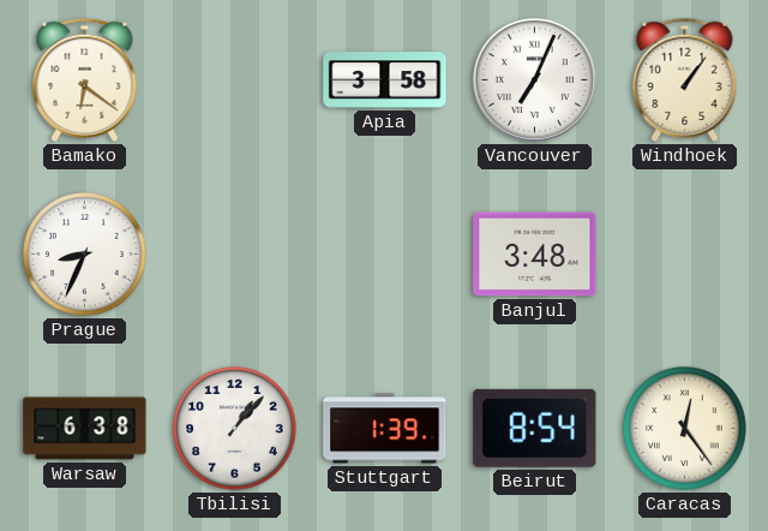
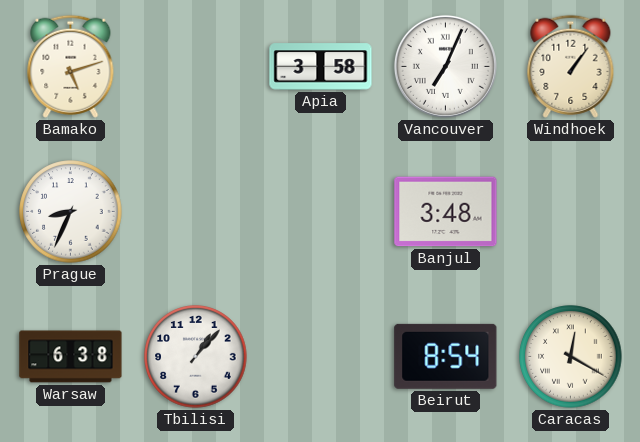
Bamako: 6:21 -> 5:12 (71, 66)
Stuttgart: 1:39 -> none (385, 429)
Caracas: 12:24 -> 12:20 (571, 357)
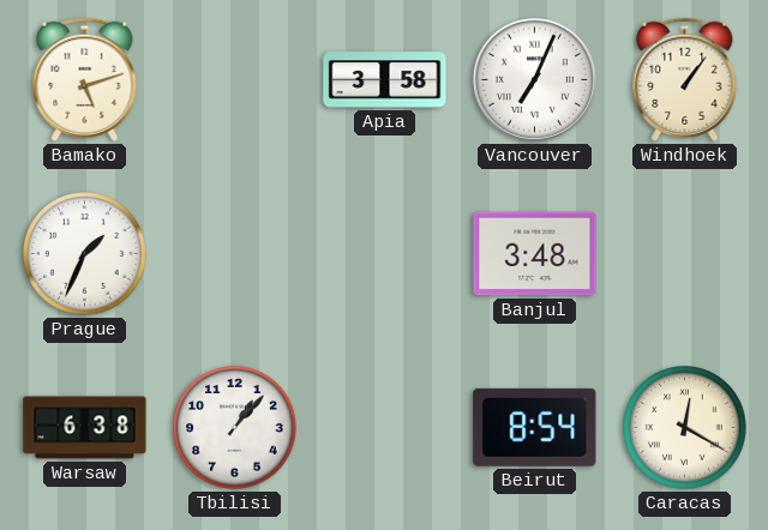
Prague: 8:34 -> 1:34 (85, 254)
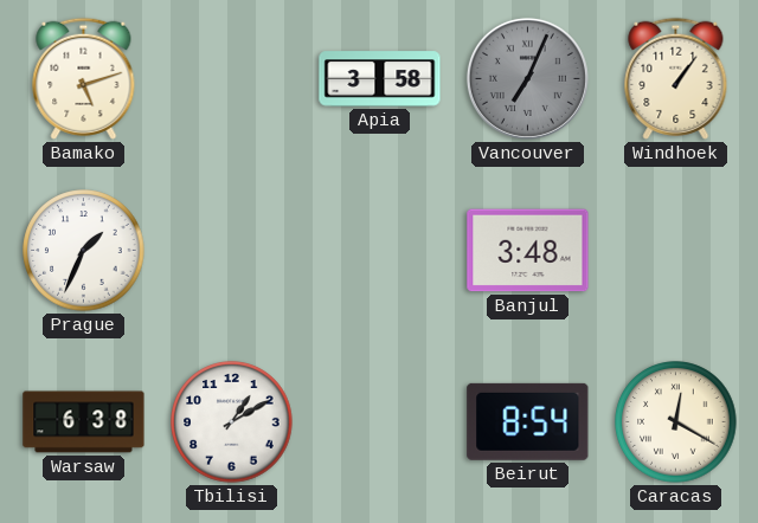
Vancouver dial: white -> grey (527, 78)
Tbilisi: 1:07 -> 1:10 (232, 422)
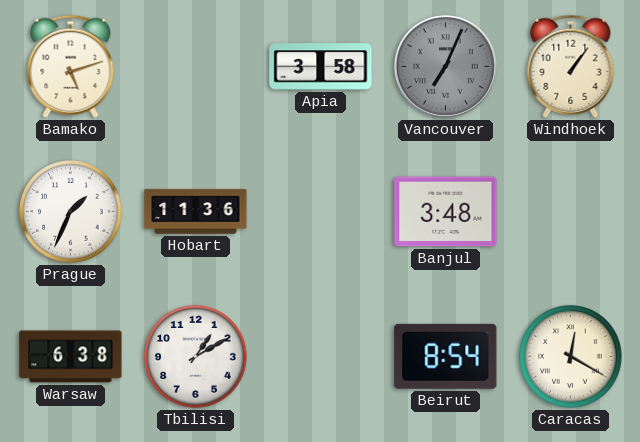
Hobart: none -> 11:36 (196, 212)
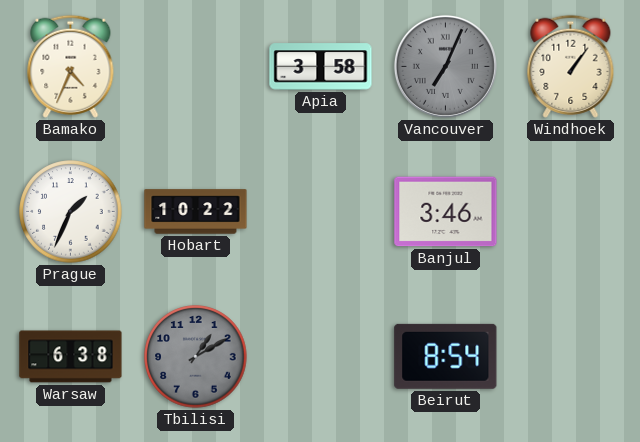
Bamako: 5:12 -> 4:34 (71, 66)
Hobart: 11:36 -> 10:22 (196, 212)
Banjul: 3:48 -> 3:46 (446, 212)
Tbilisi dial: white -> grey (196, 357)
Caracas: 12:20 -> none (571, 357)
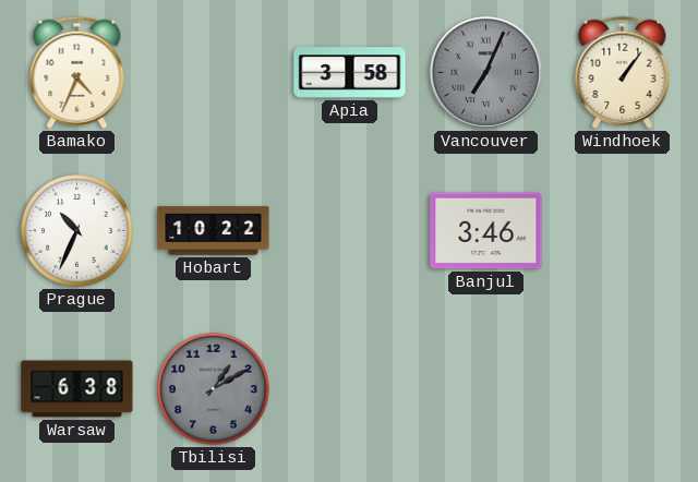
Prague: 1:34 -> 10:34 (77, 231)
Beirut: 8:54 -> none (446, 356)
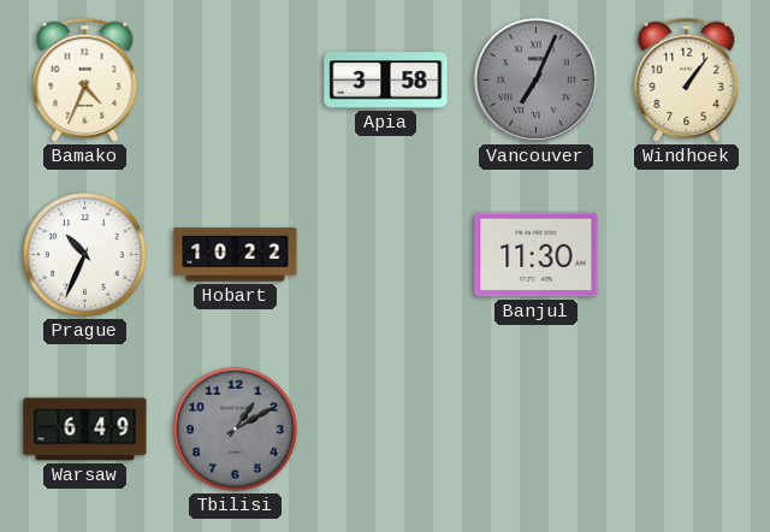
Banjul: 3:46 -> 11:30 (537, 255)
Warsaw: 6:38 -> 6:49 (85, 430)
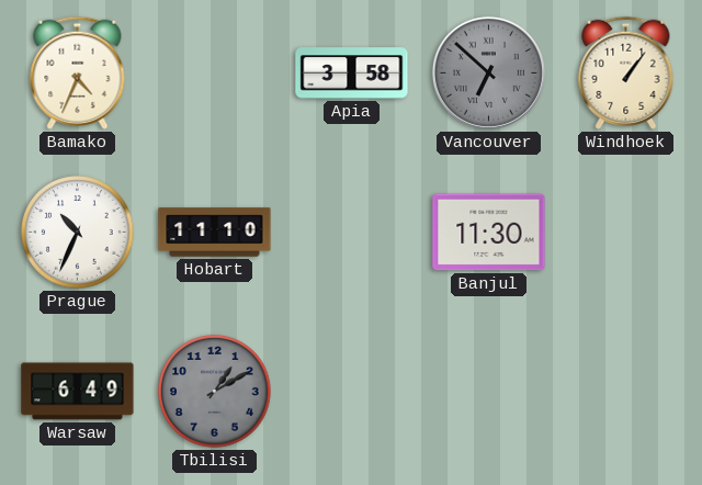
Vancouver: 7:04 -> 6:52 (488, 72)
Hobart: 10:22 -> 11:10 (215, 233)
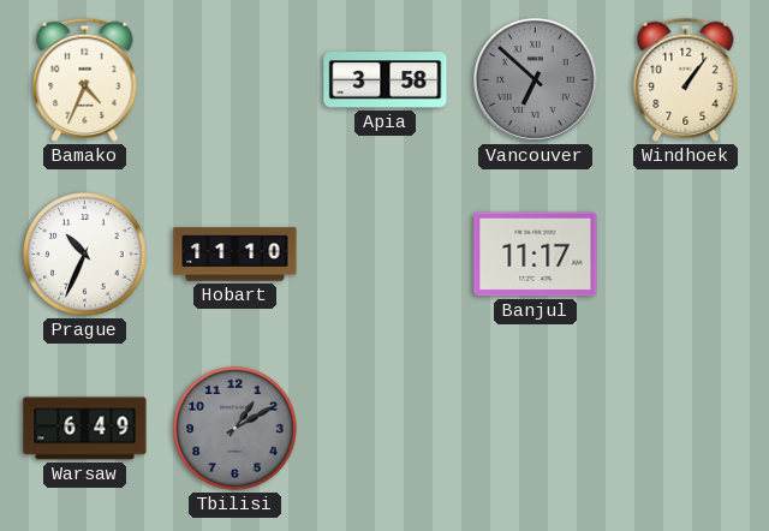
Banjul: 11:30 -> 11:17 (536, 255)
